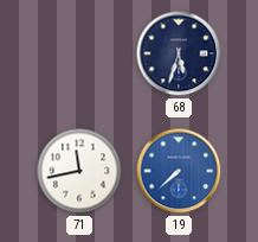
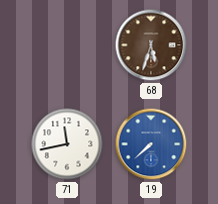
68 dial: navy -> brown (151, 45)
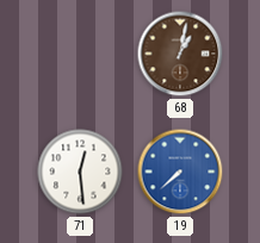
68: 5:33 -> 1:02 (180, 54)
71: 11:43 -> 12:29 (80, 172)
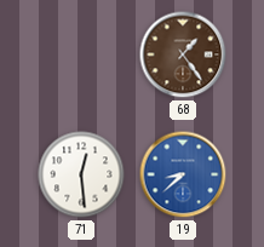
68: 1:02 -> 1:24 (183, 54)
19: 7:38 -> 8:38 (183, 174)
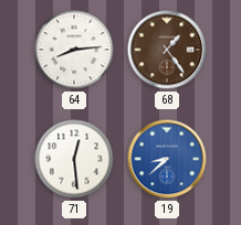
64: none -> 8:14 (74, 50)
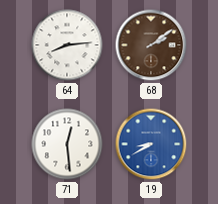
68: 1:24 -> 2:09 (151, 45)
19: 8:38 -> 8:40 (151, 144)
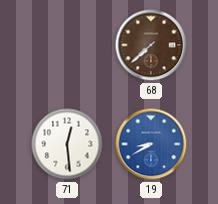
64: 8:14 -> none (67, 45)
68: 2:09 -> 7:38 (151, 45)
